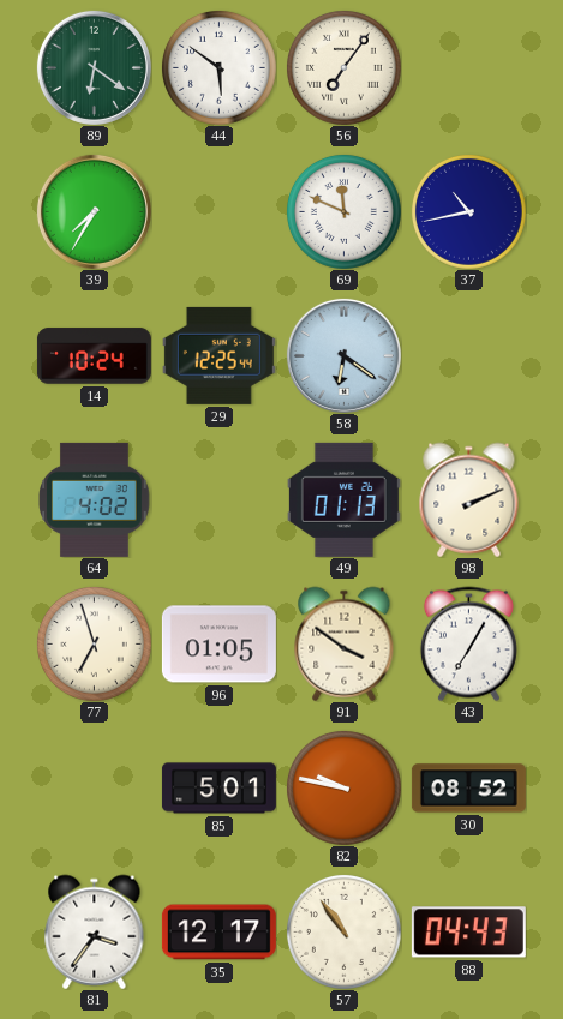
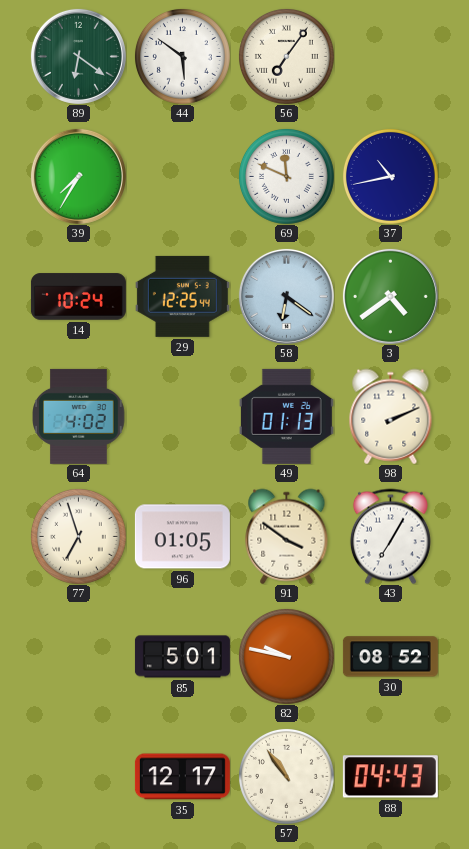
3: none -> 4:39 (390, 296)
81: 3:36 -> none (95, 931)
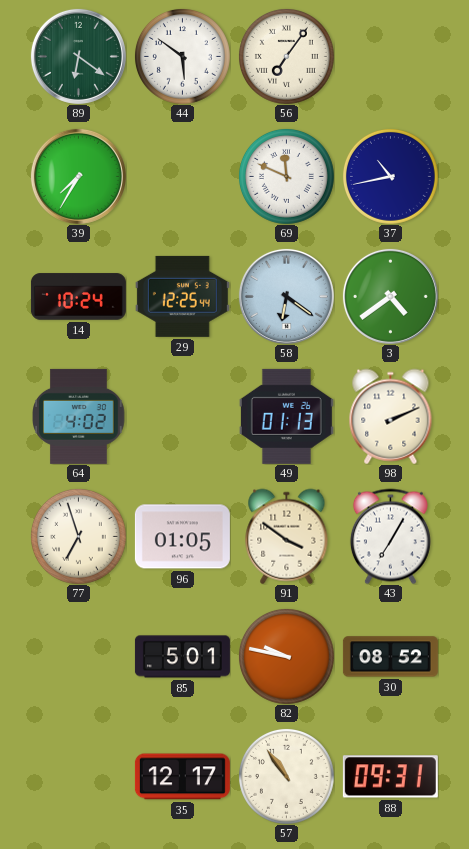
88: 04:43 -> 09:31 (390, 777)
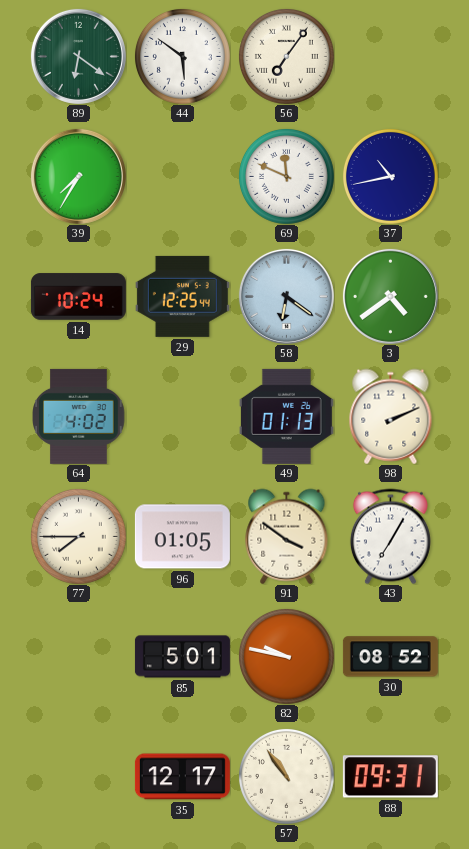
77: 6:57 -> 7:45 (78, 536)
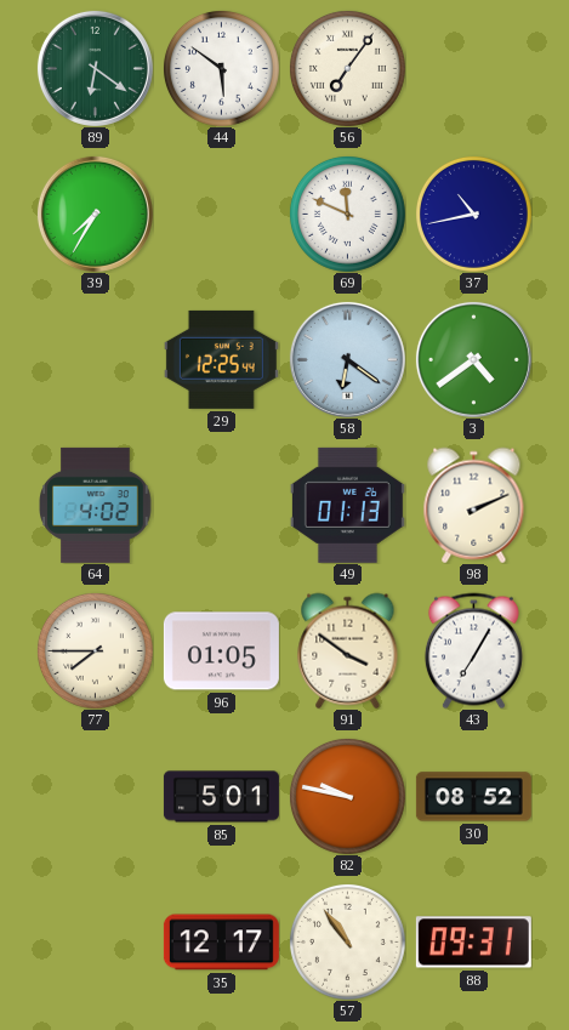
14: 10:24 -> none (78, 297)
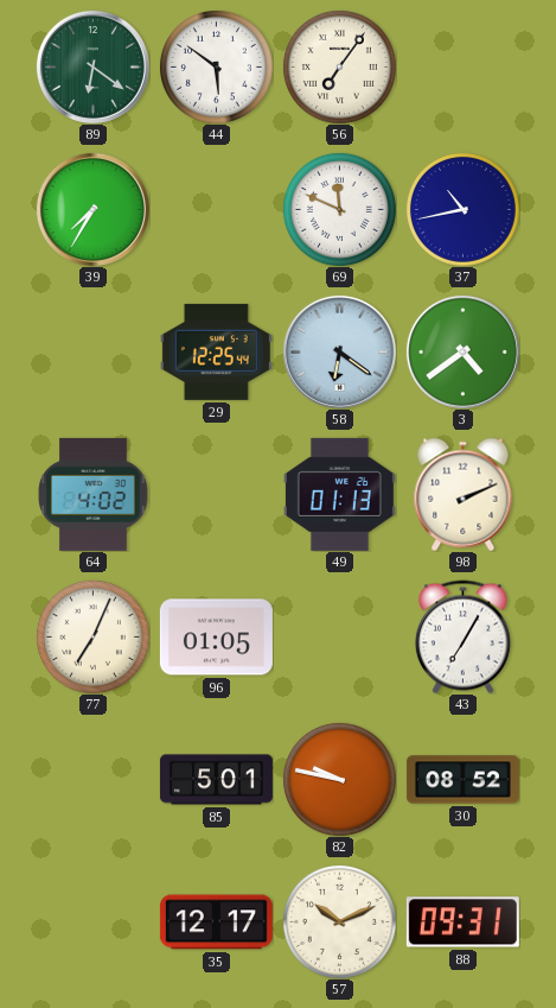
77: 7:45 -> 7:04 (92, 636)
91: 3:51 -> none (348, 650)
57: 10:54 -> 10:11 (339, 921)
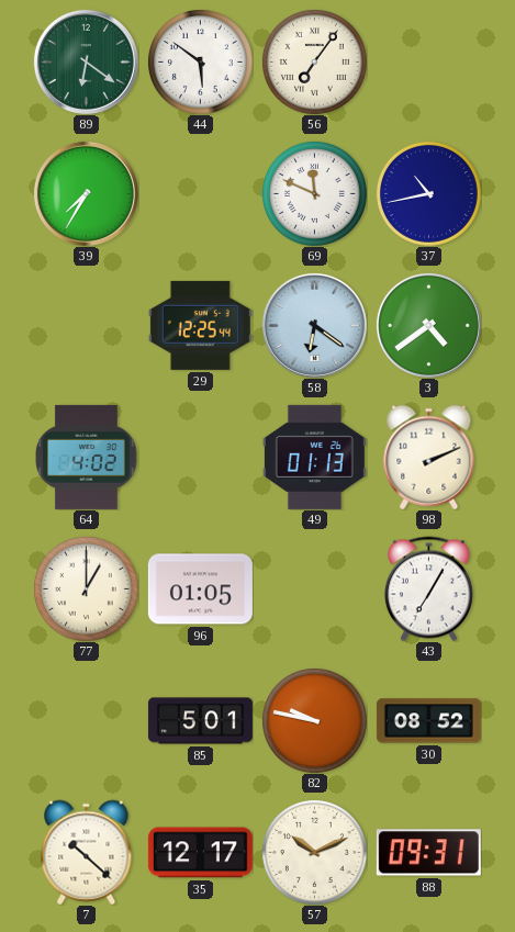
77: 7:04 -> 1:00 (86, 588)
7: none -> 10:22 (87, 852)
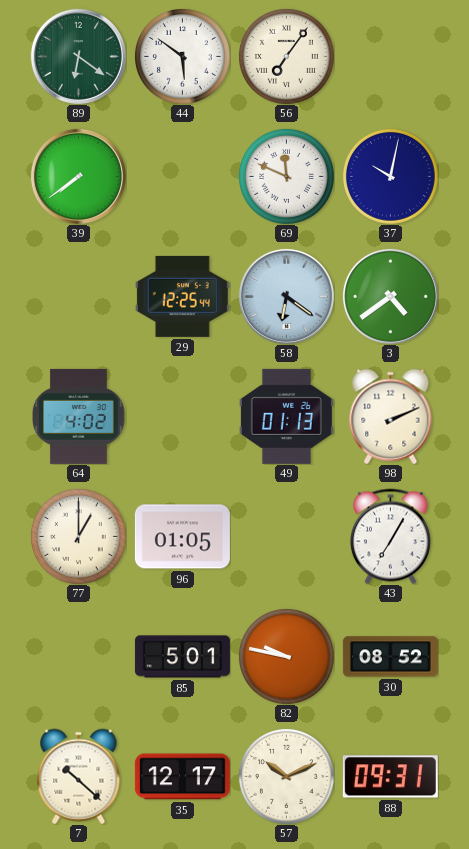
39: 7:35 -> 7:39 (78, 176)
37: 10:43 -> 10:02 (390, 176)
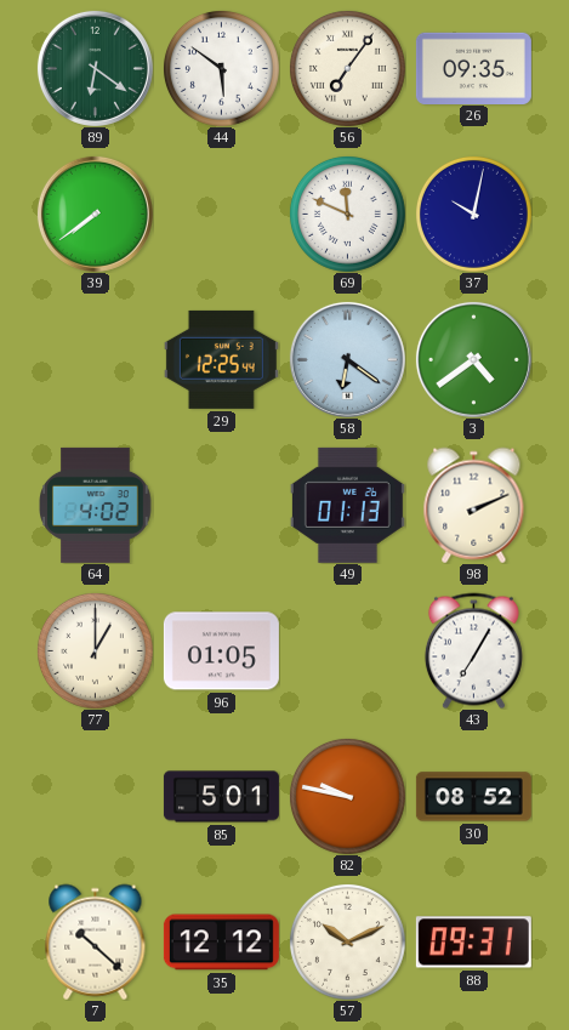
26: none -> 09:35 (473, 68)
35: 12:17 -> 12:12 (221, 943)
